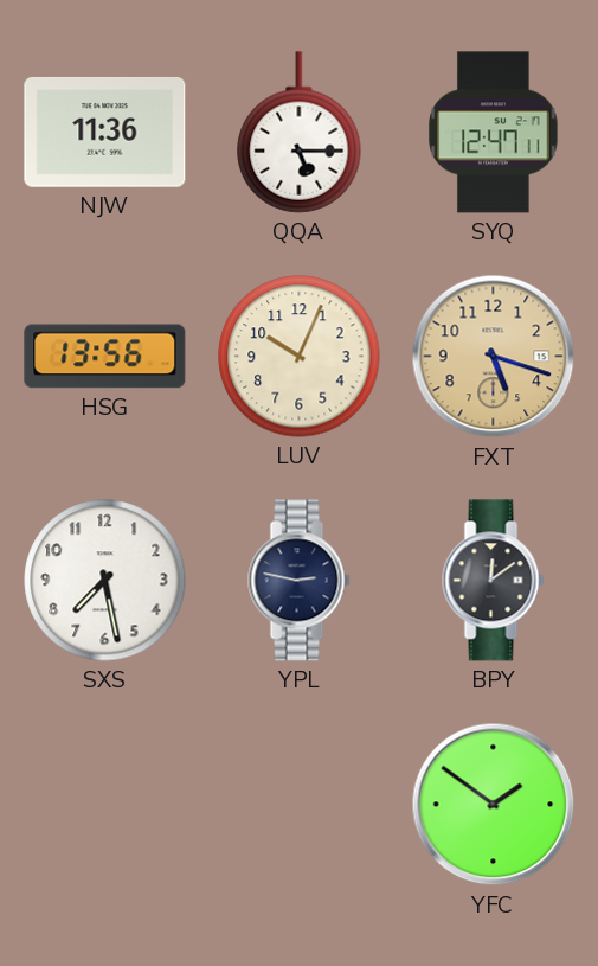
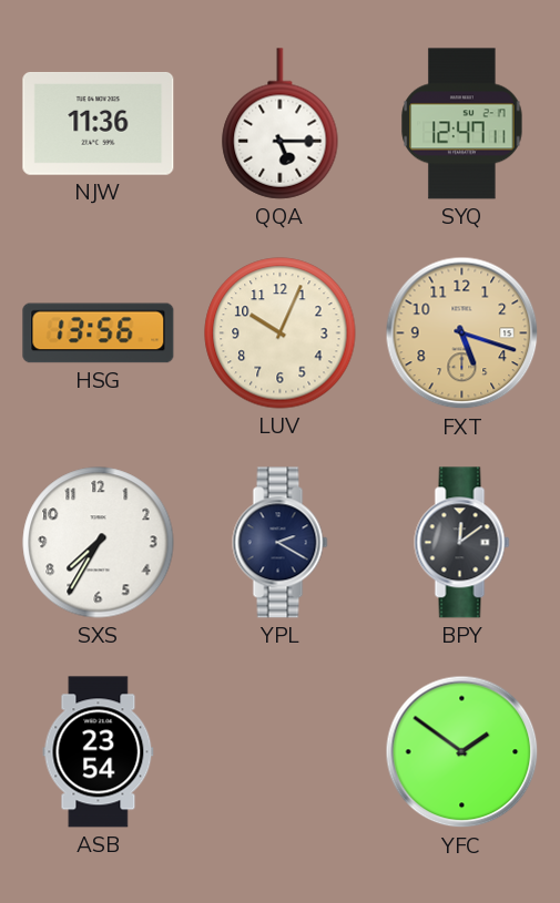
SXS: 7:28 -> 7:35 (99, 543)
YPL: 2:47 -> 2:20 (281, 543)
ASB: none -> 23:54 (99, 752)
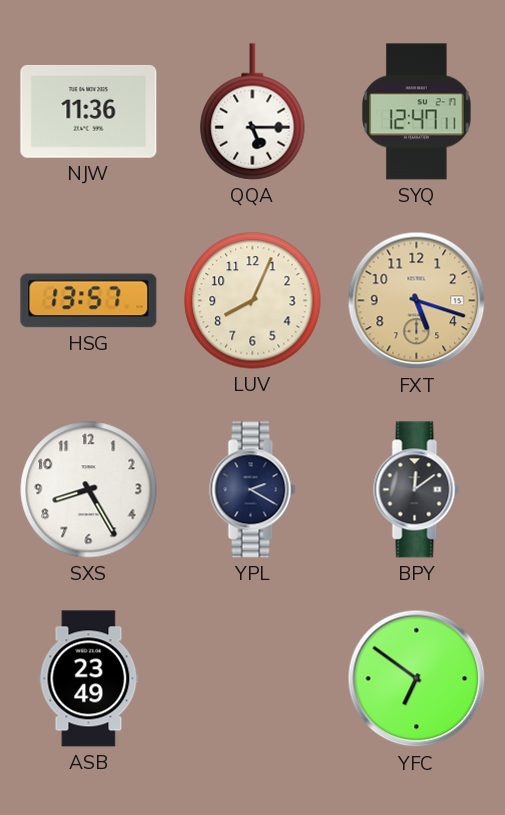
HSG: 13:56 -> 13:57 (89, 301)
LUV: 10:04 -> 8:04 (253, 301)
SXS: 7:35 -> 8:25 (89, 490)
ASB: 23:54 -> 23:49 (89, 679)
YFC: 1:51 -> 6:51 (417, 679)
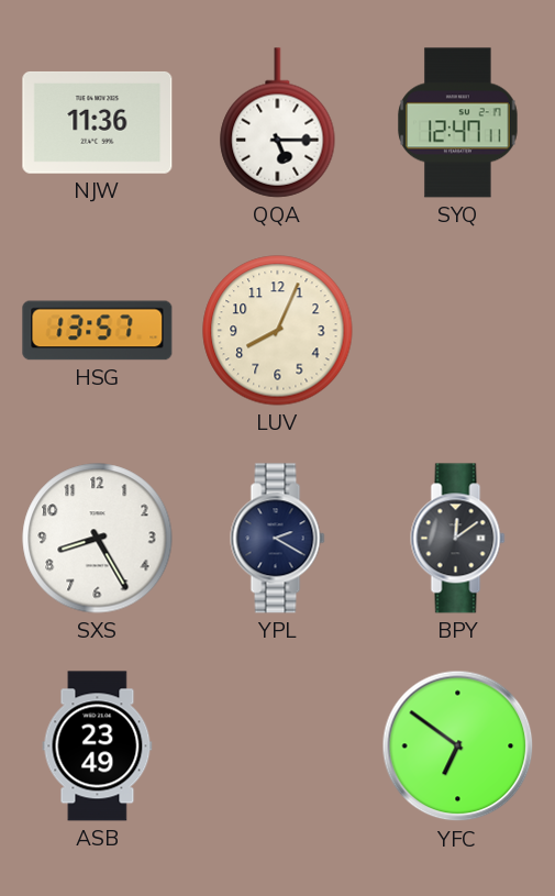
FXT: 5:18 -> none (417, 301)
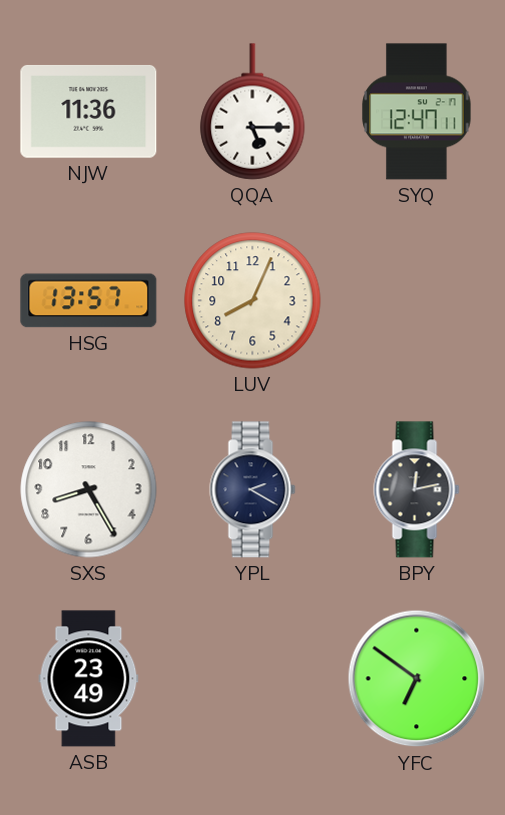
BPY: 12:09 -> 12:13 (417, 490)
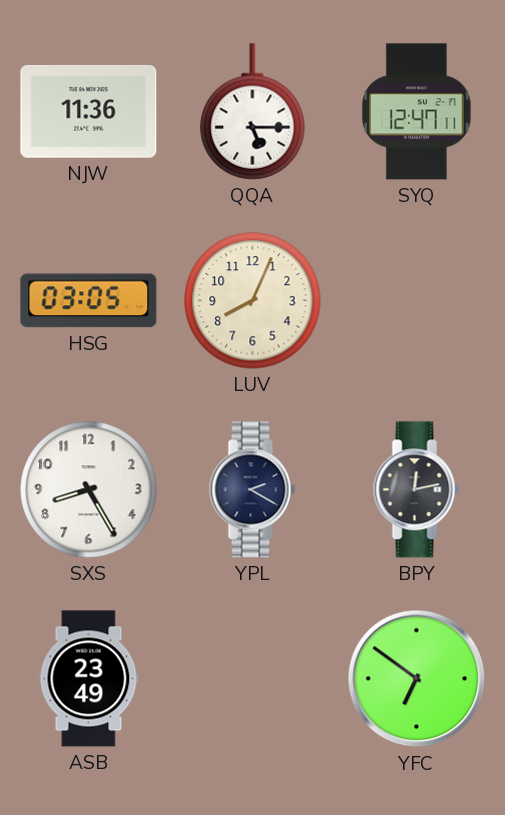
HSG: 13:57 -> 03:05 (89, 301)
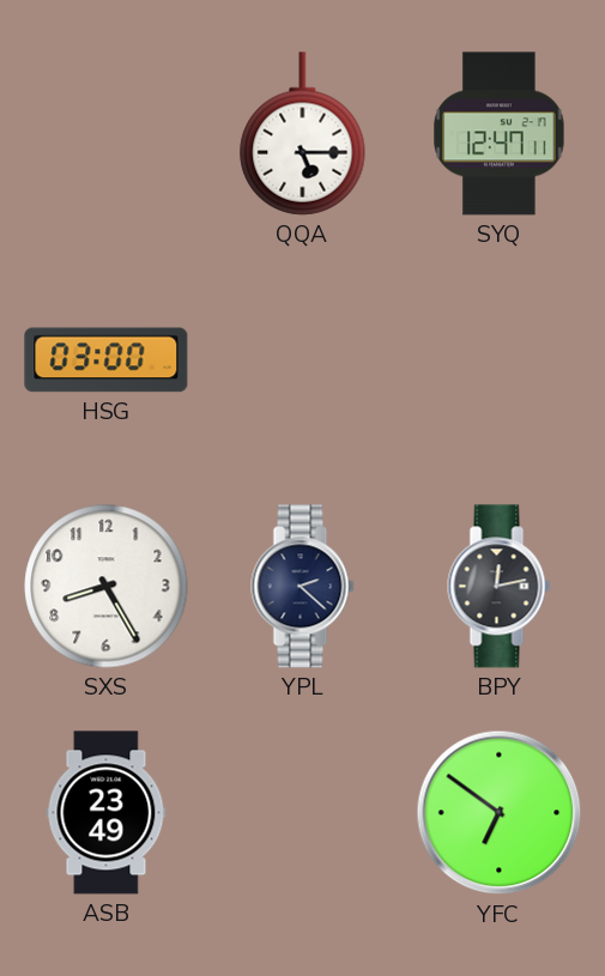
NJW: 11:36 -> none (89, 111)
HSG: 03:05 -> 03:00 (107, 360)
LUV: 8:04 -> none (253, 301)
YPL: 2:20 -> 2:22 (303, 587)
